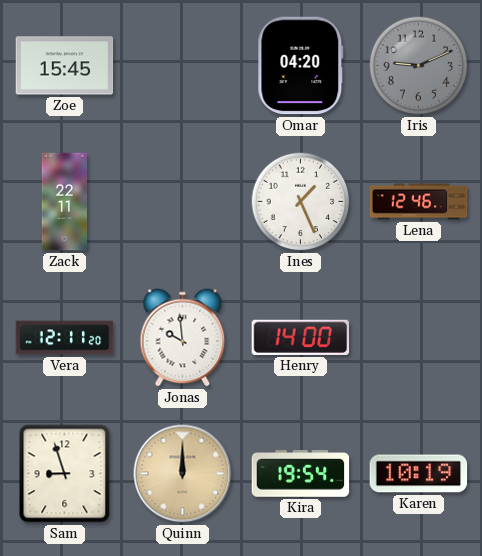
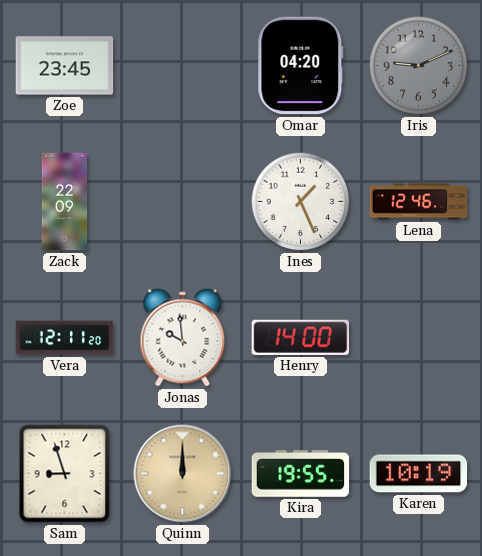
Zoe: 15:45 -> 23:45 (65, 66)
Zack: 22:11 -> 22:09 (65, 202)
Kira: 19:54 -> 19:55 (301, 474)
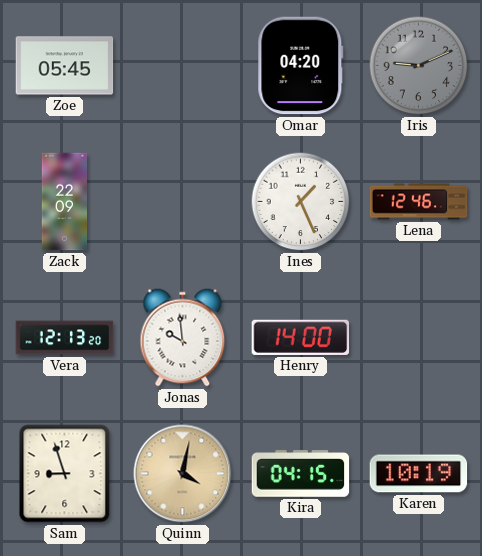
Zoe: 23:45 -> 05:45 (65, 66)
Vera: 12:11 -> 12:13 (65, 338)
Quinn: 12:00 -> 4:02 (183, 474)
Kira: 19:55 -> 04:15 (301, 474)
